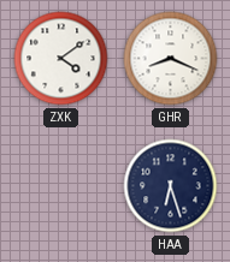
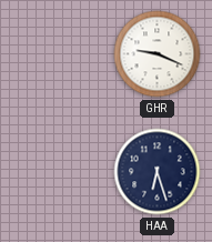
ZXK: 4:09 -> none (61, 59)
GHR: 8:19 -> 9:19 (158, 54)
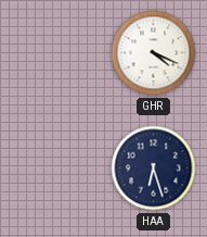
GHR: 9:19 -> 4:19 (154, 53)
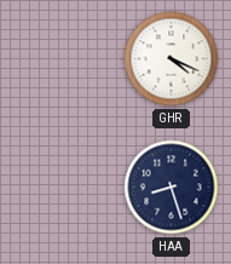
HAA: 6:27 -> 8:27 (172, 188)
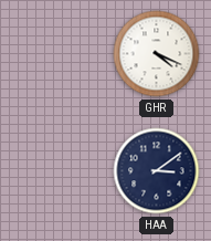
HAA: 8:27 -> 3:09 (157, 171)
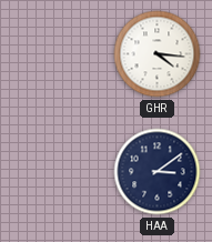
GHR: 4:19 -> 4:16 (158, 54)
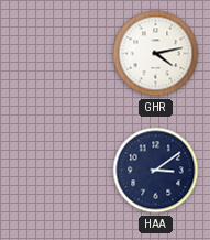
GHR: 4:16 -> 4:13 (156, 54)
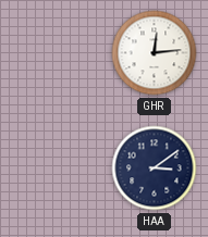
GHR: 4:13 -> 12:14 (155, 53)
